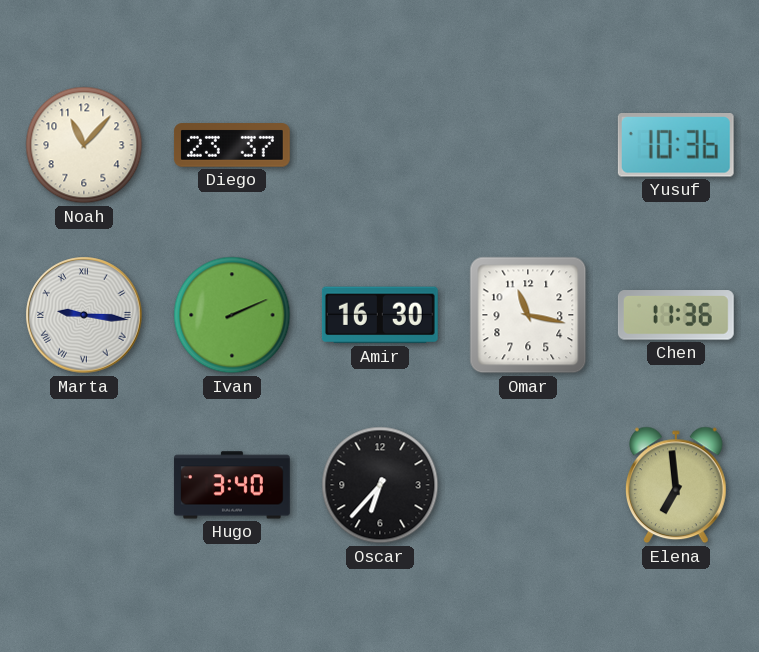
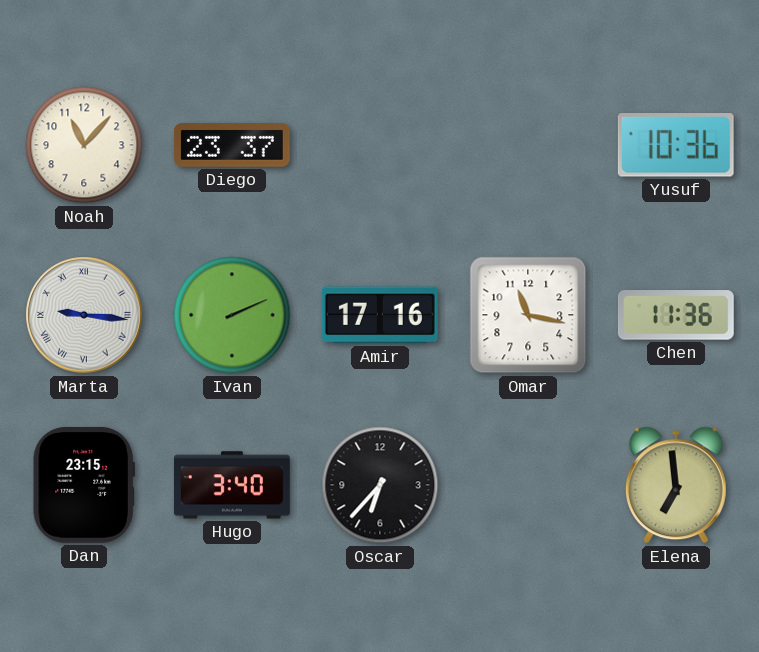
Amir: 16:30 -> 17:16 (380, 315)
Dan: none -> 23:15 (84, 485)
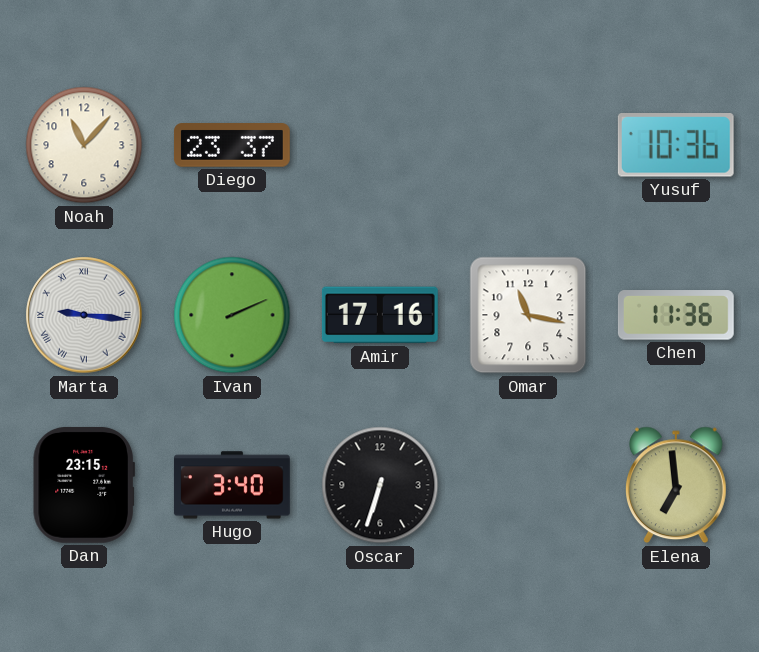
Oscar: 6:37 -> 6:33 (380, 485)
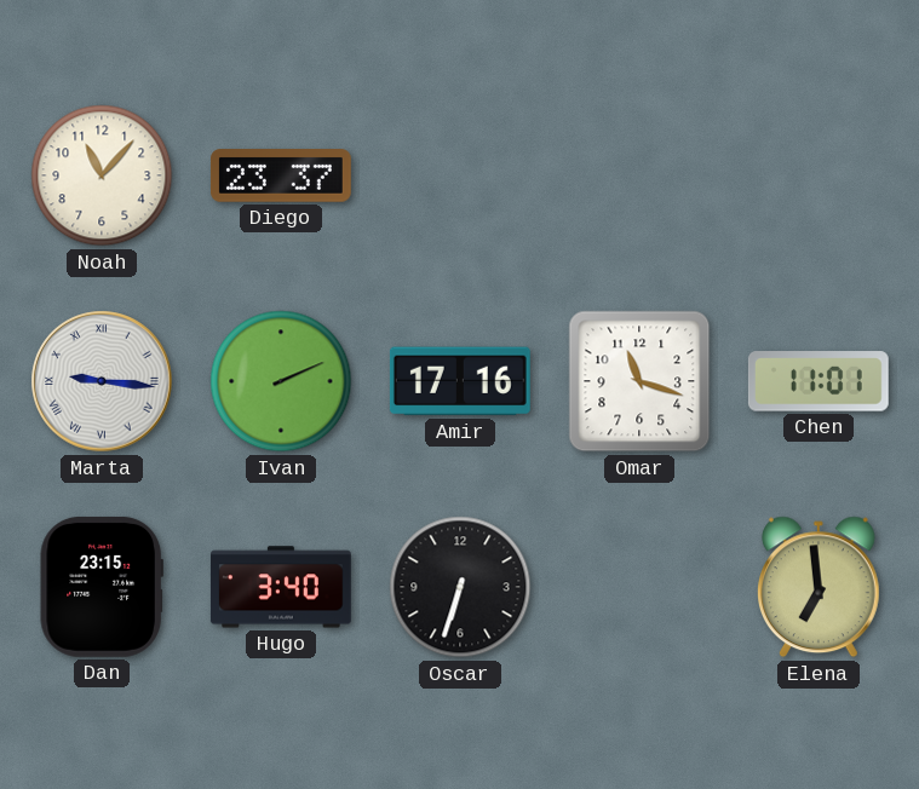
Yusuf: 10:36 -> none (676, 146)
Omar: 11:17 -> 11:18 (639, 381)
Chen: 11:36 -> 11:01 (819, 381)
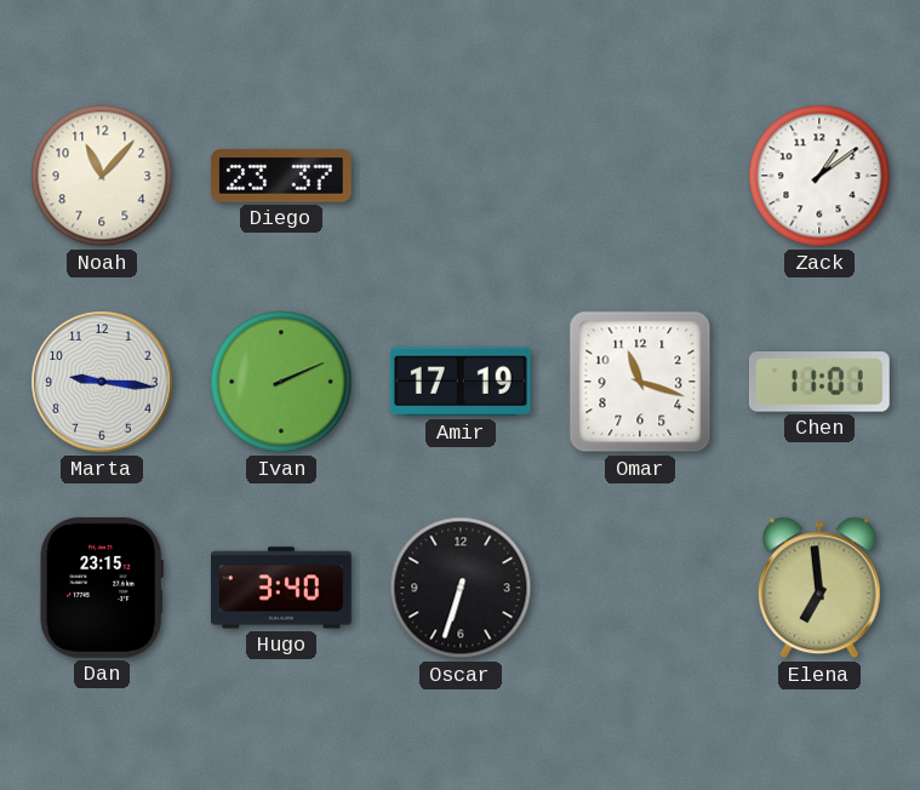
Zack: none -> 1:09 (819, 176)
Marta numerals: Roman -> Arabic (102, 382)
Amir: 17:16 -> 17:19 (461, 382)
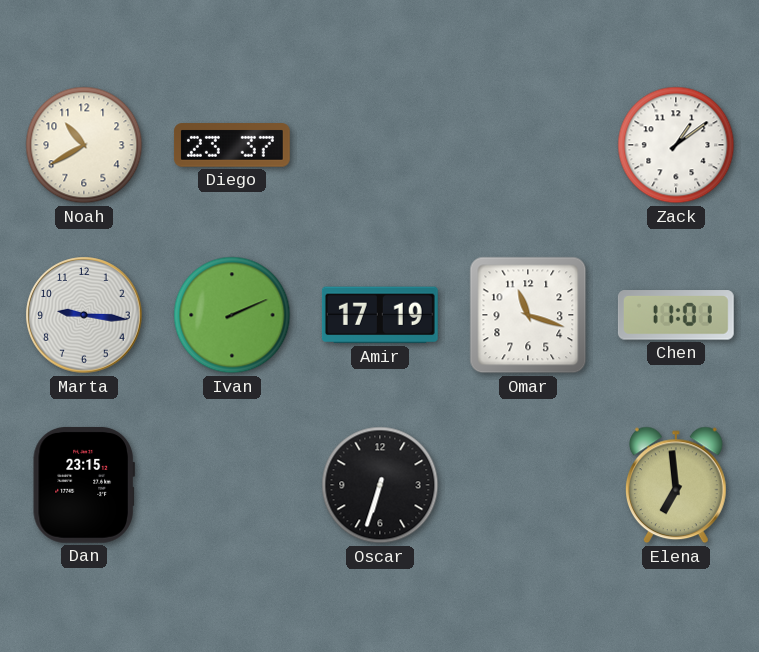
Noah: 11:07 -> 10:40 (84, 145)
Hugo: 3:40 -> none (281, 588)
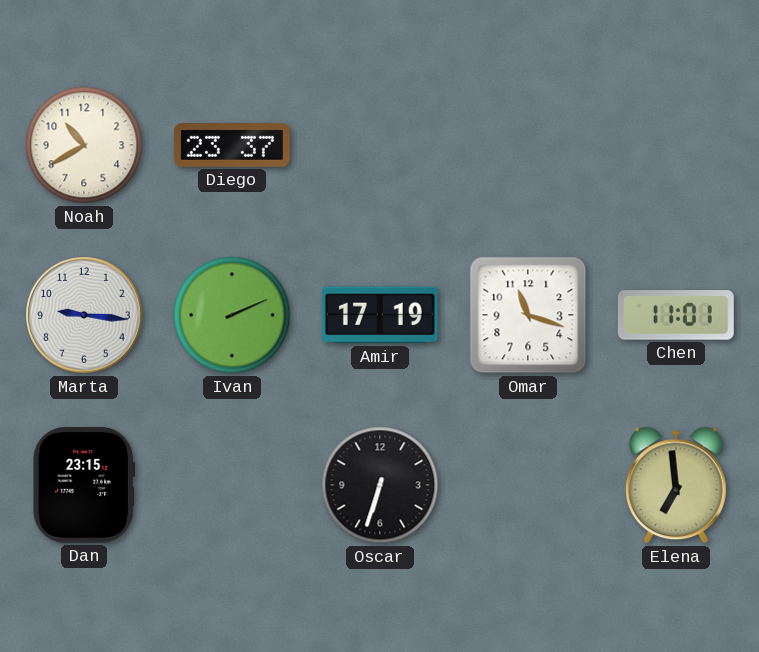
Zack: 1:09 -> none (676, 145)
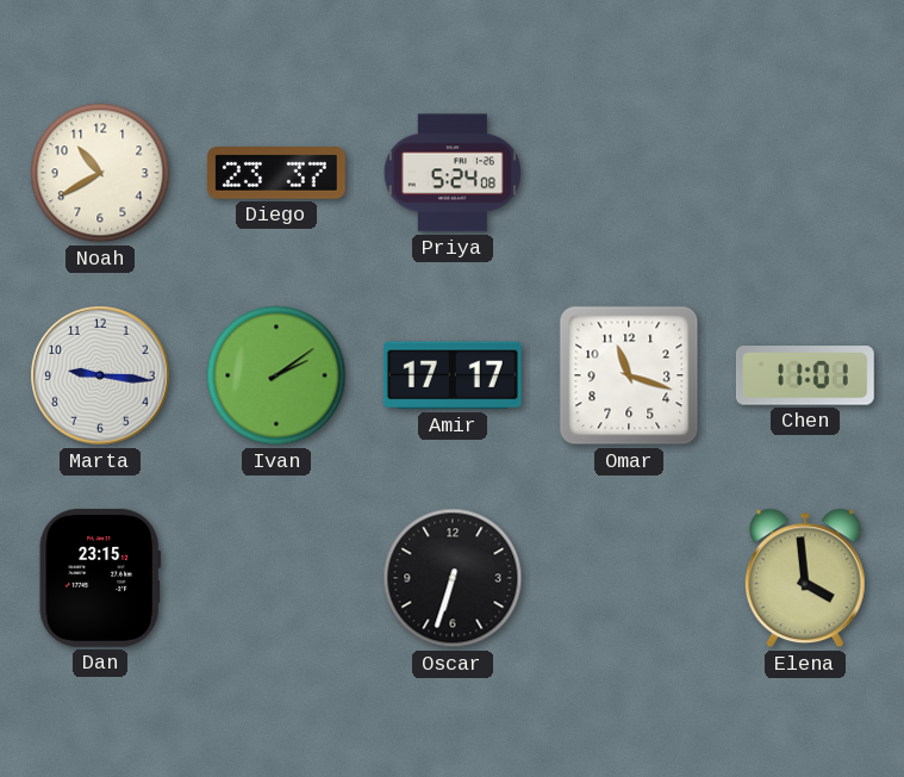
Priya: none -> 5:24 (453, 173)
Ivan: 2:11 -> 2:09 (276, 375)
Amir: 17:19 -> 17:17 (453, 375)
Elena: 6:59 -> 3:59 (805, 578)
